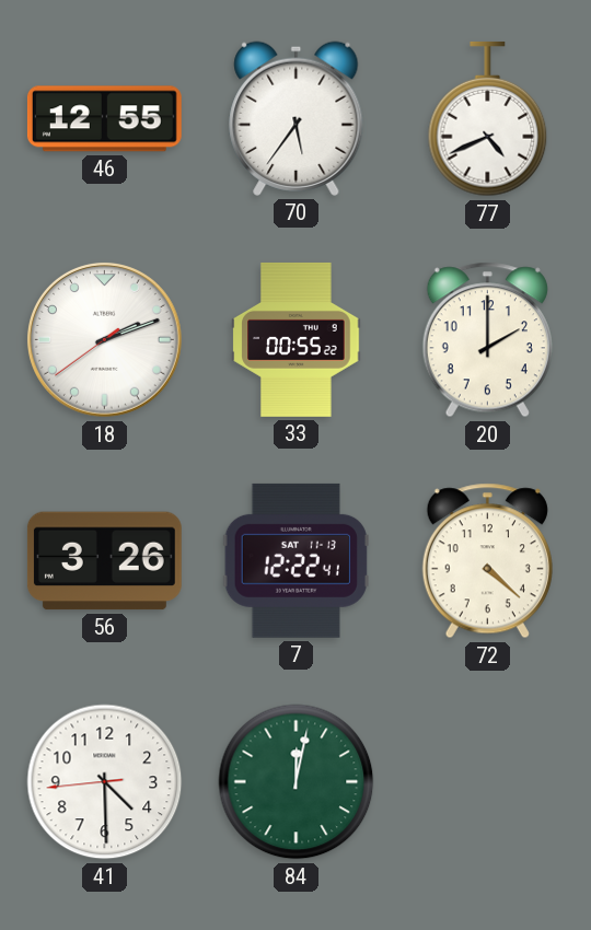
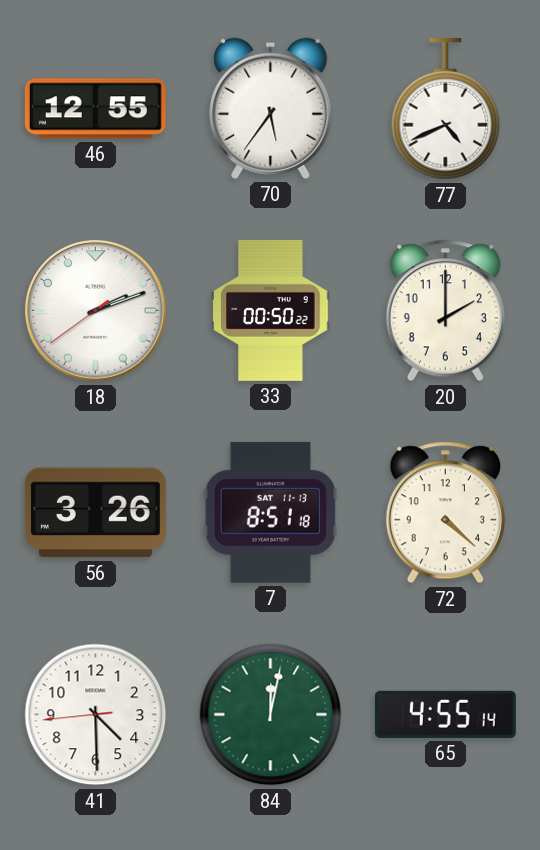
33: 00:55 -> 00:50 (271, 311)
7: 12:22 -> 8:51 (270, 512)
65: none -> 4:55 (445, 714)
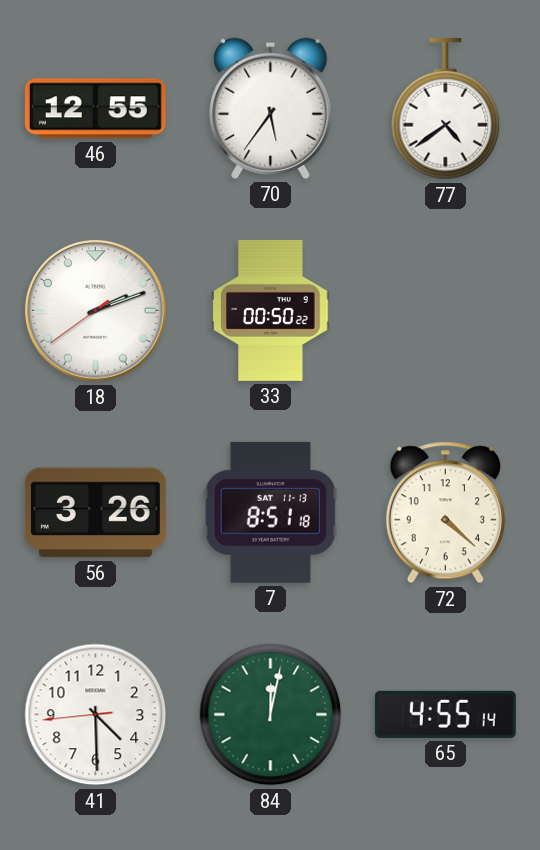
77: 4:41 -> 4:39 (446, 109)
20: 2:00 -> none (445, 311)
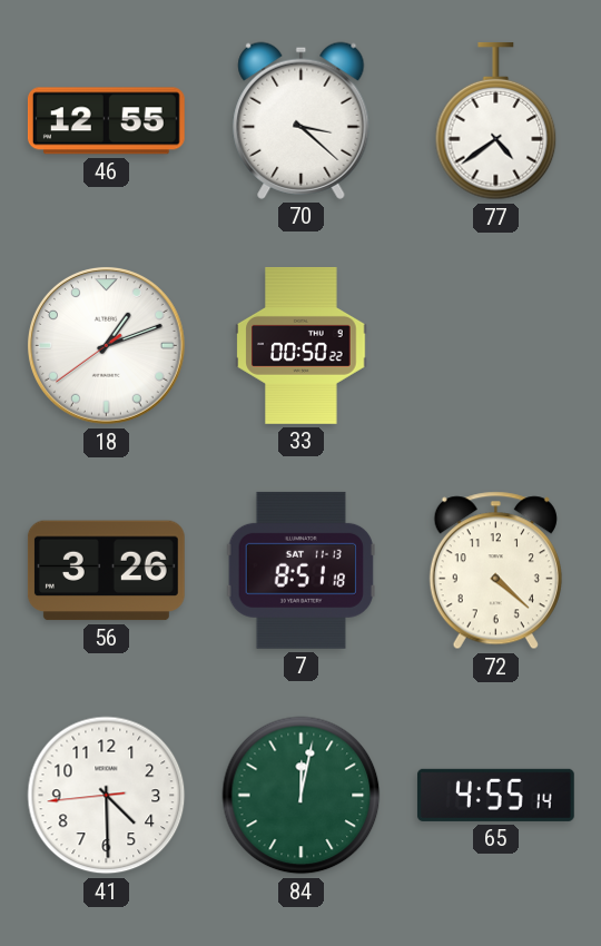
70: 5:36 -> 3:22 (302, 120)
18: 2:11 -> 1:11 (106, 345)
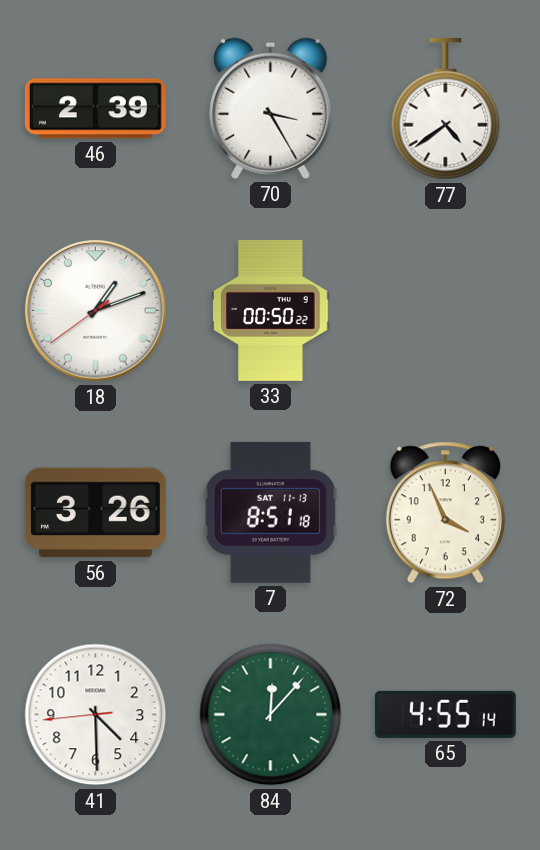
46: 12:55 -> 2:39 (95, 109)
70: 3:22 -> 3:25 (271, 108)
72: 4:22 -> 3:56 (445, 513)
84: 12:02 -> 12:07 (271, 715)
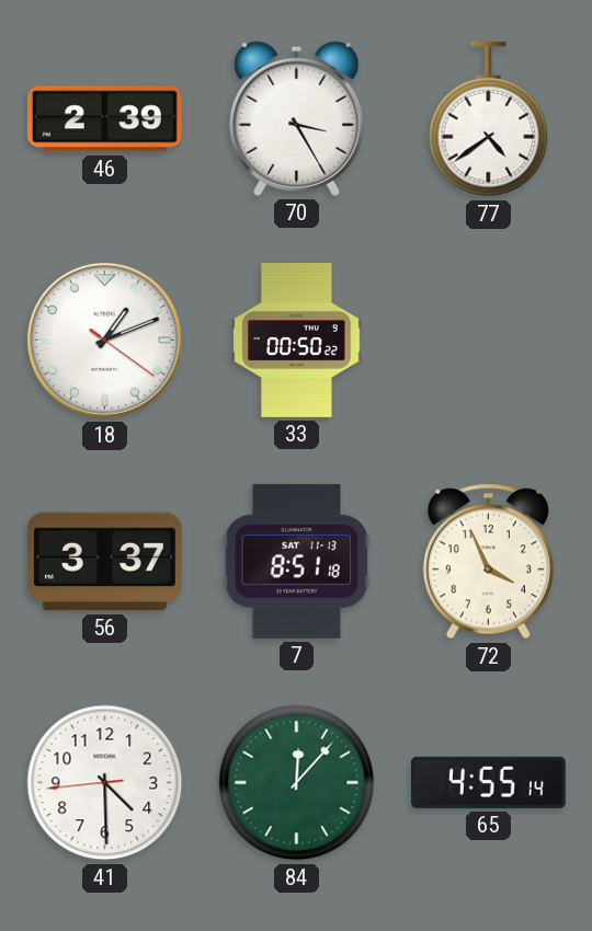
18: 1:11:39 -> 1:11:21 (104, 340)
56: 3:26 -> 3:37 (104, 562)
